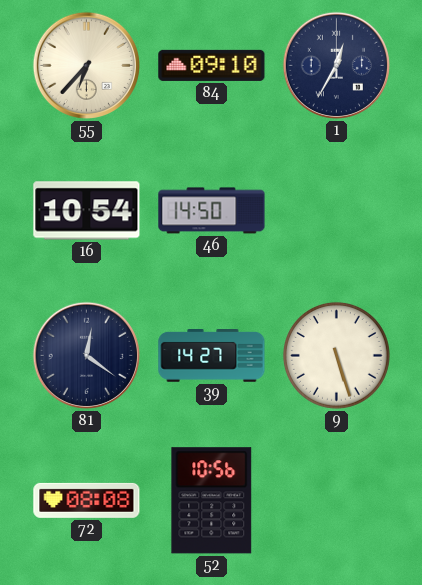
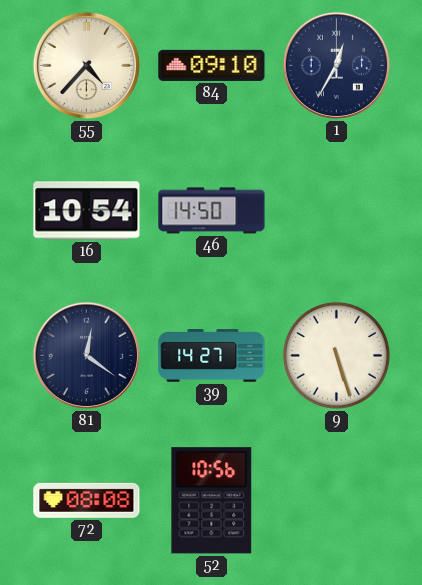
55: 6:37 -> 4:37 (86, 65)
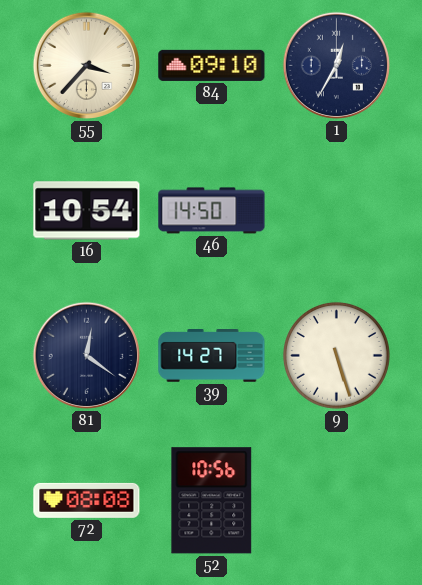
55: 4:37 -> 3:37 (86, 65)
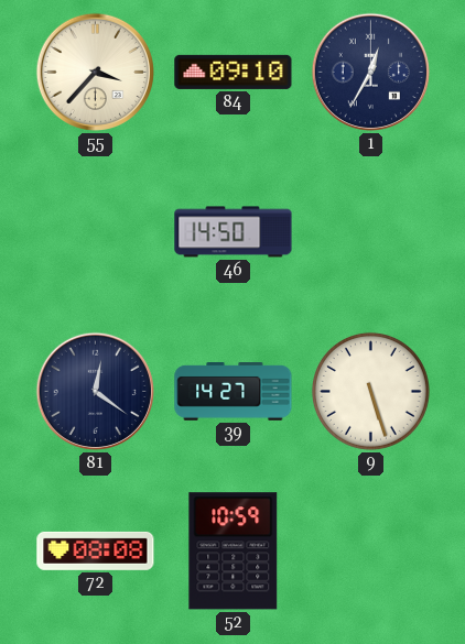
16: 10:54 -> none (87, 211)
52: 10:56 -> 10:59 (234, 552)
